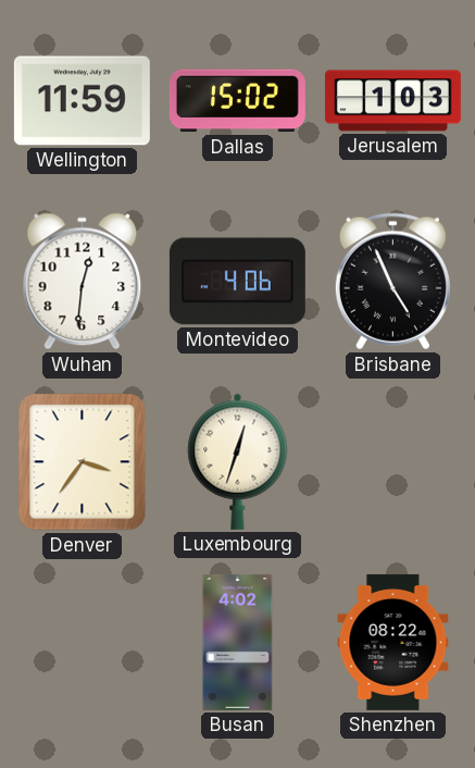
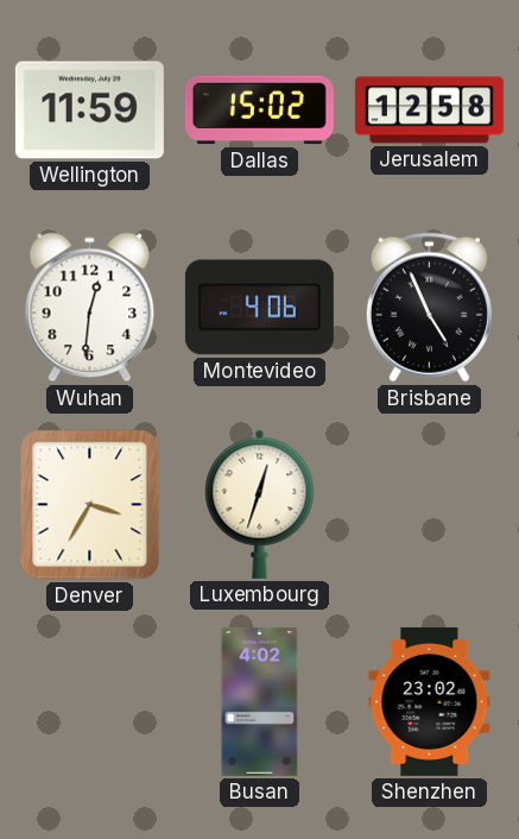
Jerusalem: 1:03 -> 12:58 (429, 111)
Denver: 3:36 -> 3:35 (90, 505)
Shenzhen: 08:22 -> 23:02 (430, 701)
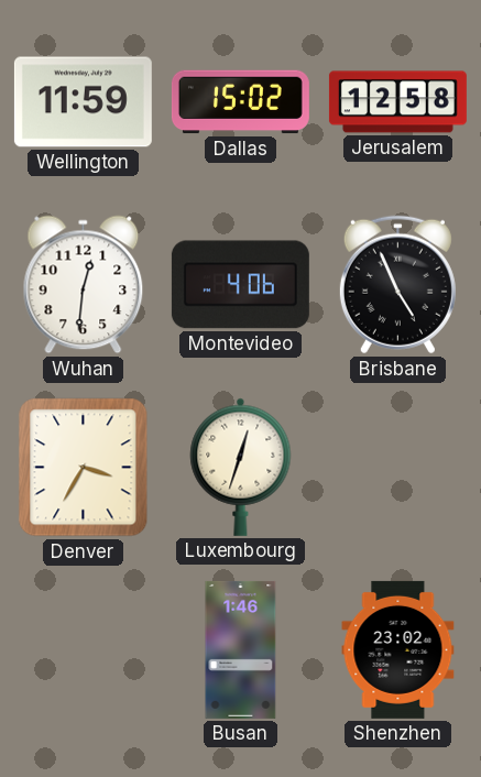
Busan: 4:02 -> 1:46 (241, 649)
